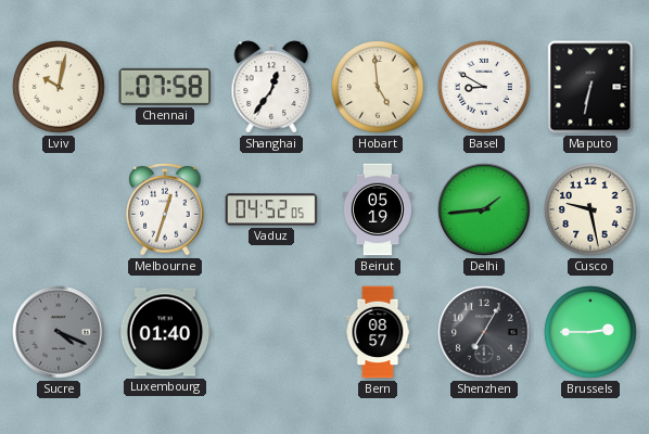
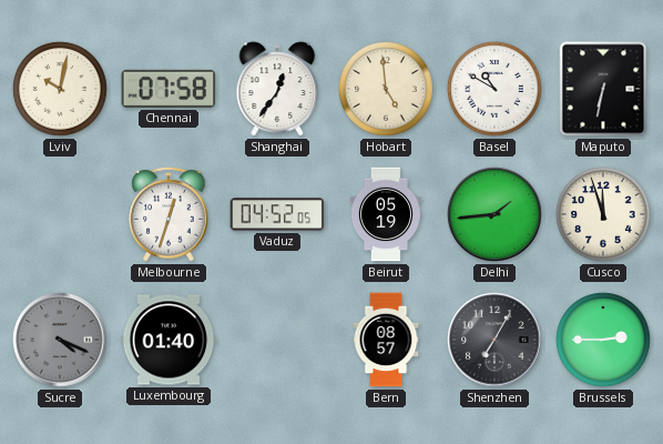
Basel: 8:50 -> 10:50 (494, 89)
Cusco: 9:28 -> 11:57 (603, 214)
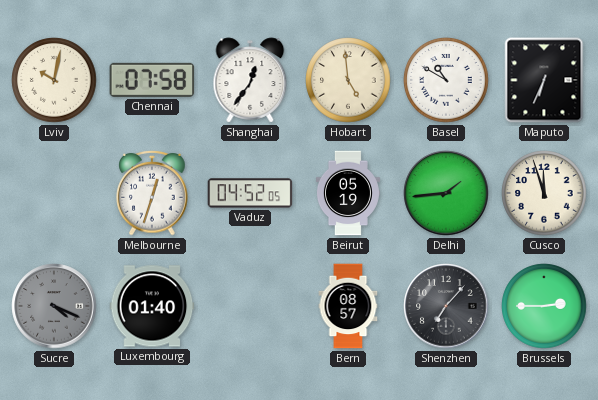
Maputo: 6:32 -> 6:34 (544, 80)
Shenzhen: 7:05 -> 7:07 (446, 306)
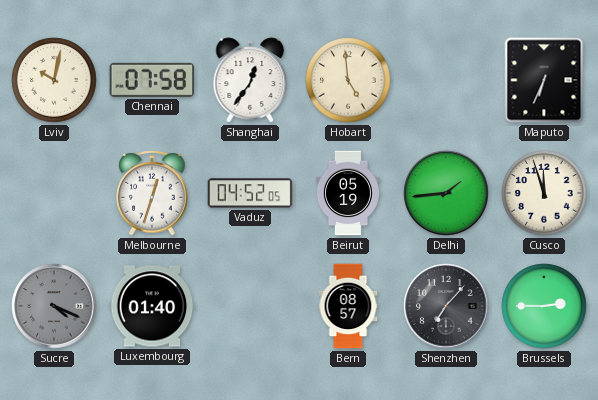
Basel: 10:50 -> none (446, 80)
